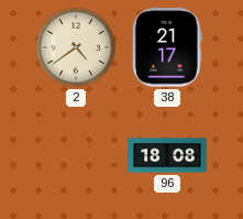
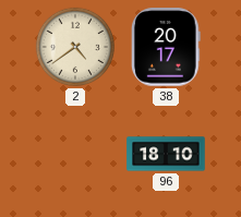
38: 21:17 -> 20:17 (167, 47)
96: 18:08 -> 18:10 (166, 154)
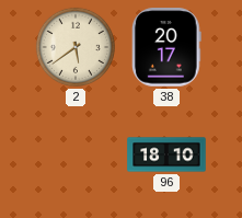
2: 4:39 -> 5:39 (76, 47)
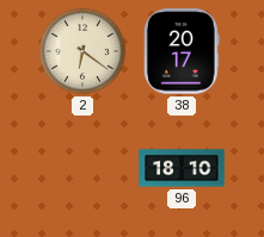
2: 5:39 -> 6:21 (82, 51)
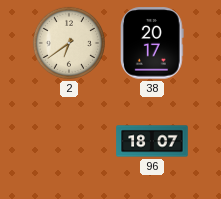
2: 6:21 -> 6:39 (69, 43)
96: 18:10 -> 18:07 (152, 141)
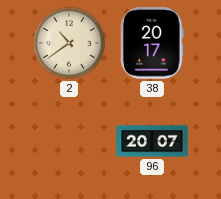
2: 6:39 -> 10:39 (69, 43)
96: 18:07 -> 20:07 (152, 141)
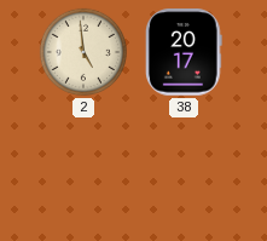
2: 10:39 -> 4:59 (83, 52)
96: 20:07 -> none (152, 141)
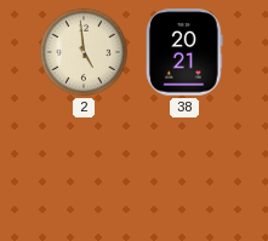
38: 20:17 -> 20:21 (186, 52)
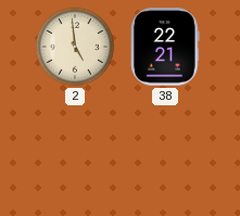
38: 20:21 -> 22:21 (166, 47)
